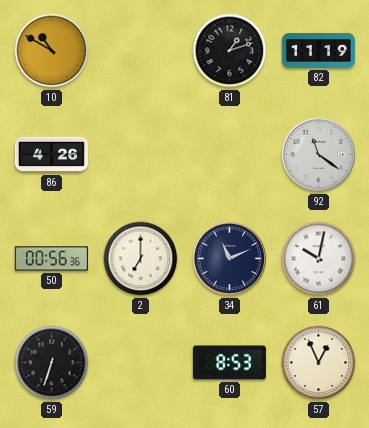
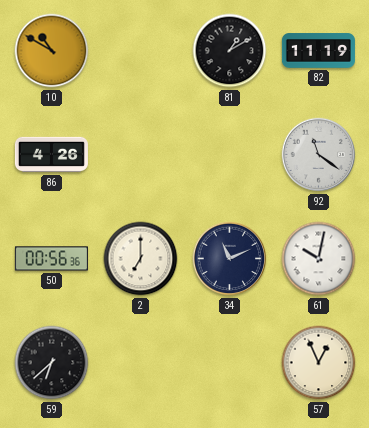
81: 1:12 -> 1:10 (230, 51)
59: 6:33 -> 6:38 (52, 363)
60: 8:53 -> none (229, 363)
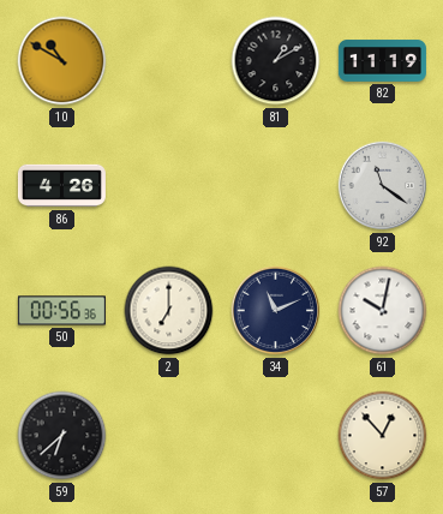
57: 12:56 -> 12:53 (383, 436)
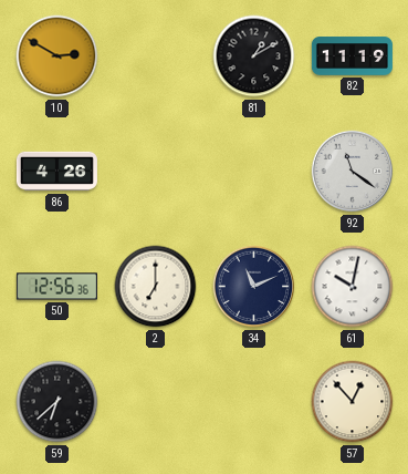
10: 10:50 -> 2:50 (57, 56)
50: 00:56 -> 12:56 (56, 287)
